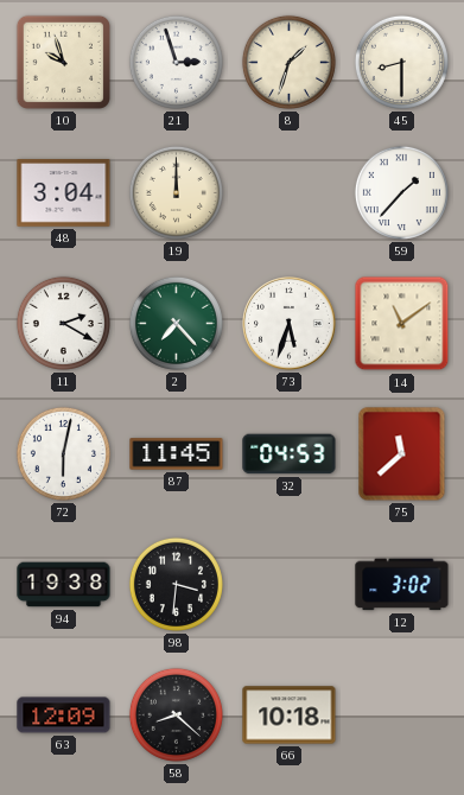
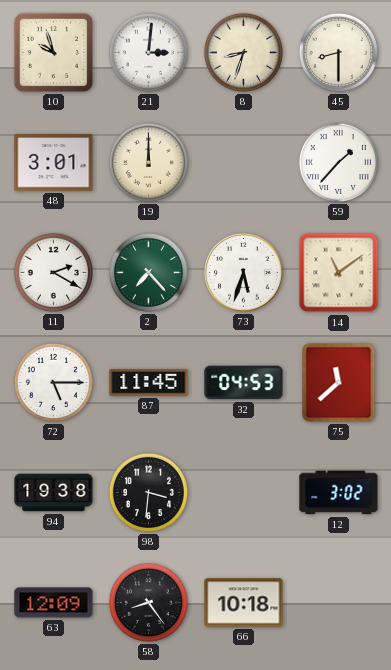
21: 2:57 -> 3:01 (148, 52)
8: 1:33 -> 8:33 (243, 52)
48: 3:04 -> 3:01 (54, 163)
72: 6:02 -> 5:15 (53, 382)
58: 8:22 -> 8:24 (148, 602)
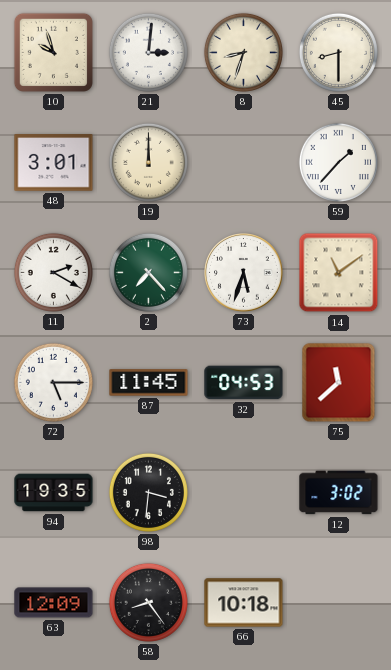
94: 19:38 -> 19:35 (54, 493)
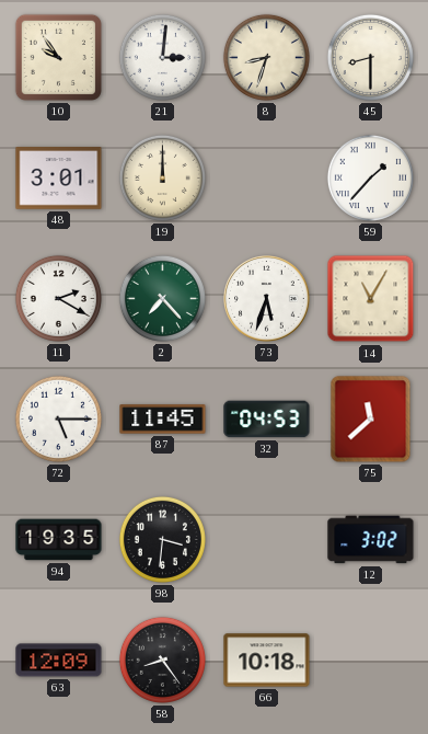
10: 9:57 -> 9:54 (58, 57)
14: 11:09 -> 11:05 (371, 299)
